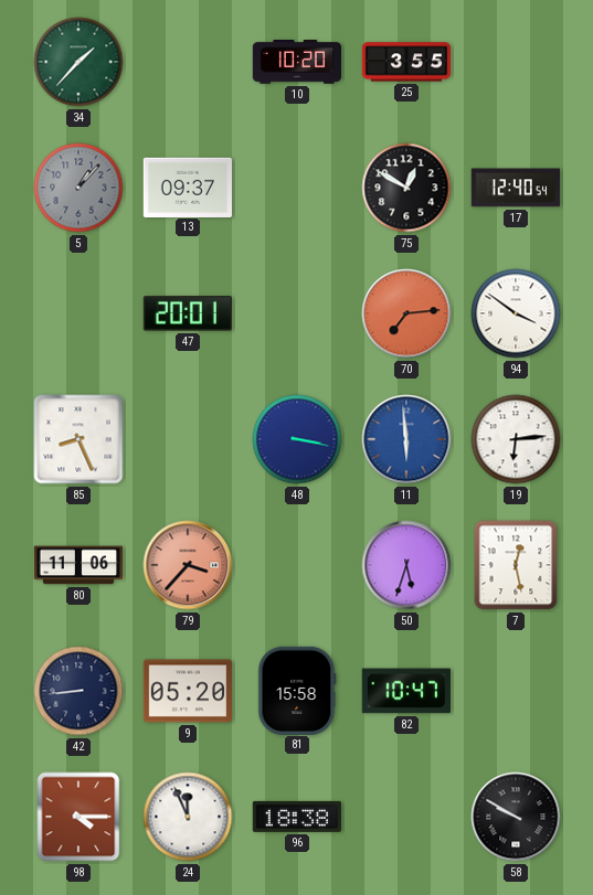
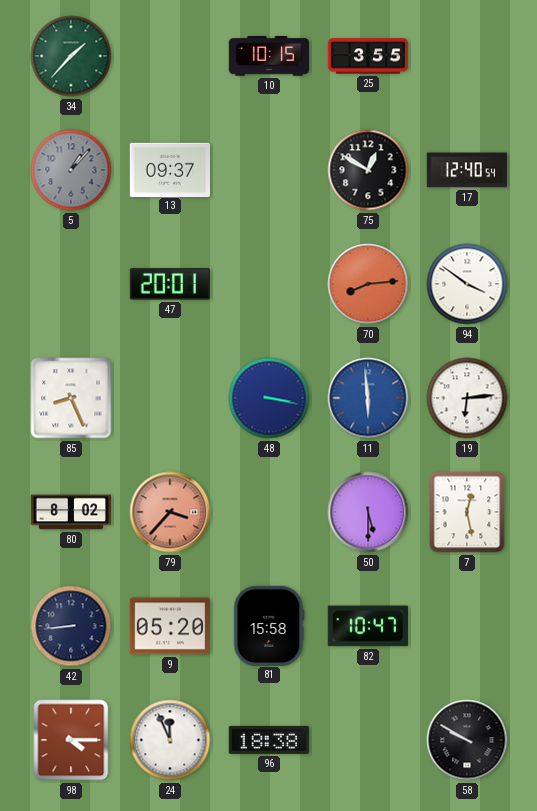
10: 10:20 -> 10:15 (268, 57)
70: 7:14 -> 8:14 (368, 284)
80: 11:06 -> 8:02 (70, 512)
50: 5:33 -> 5:30 (368, 512)
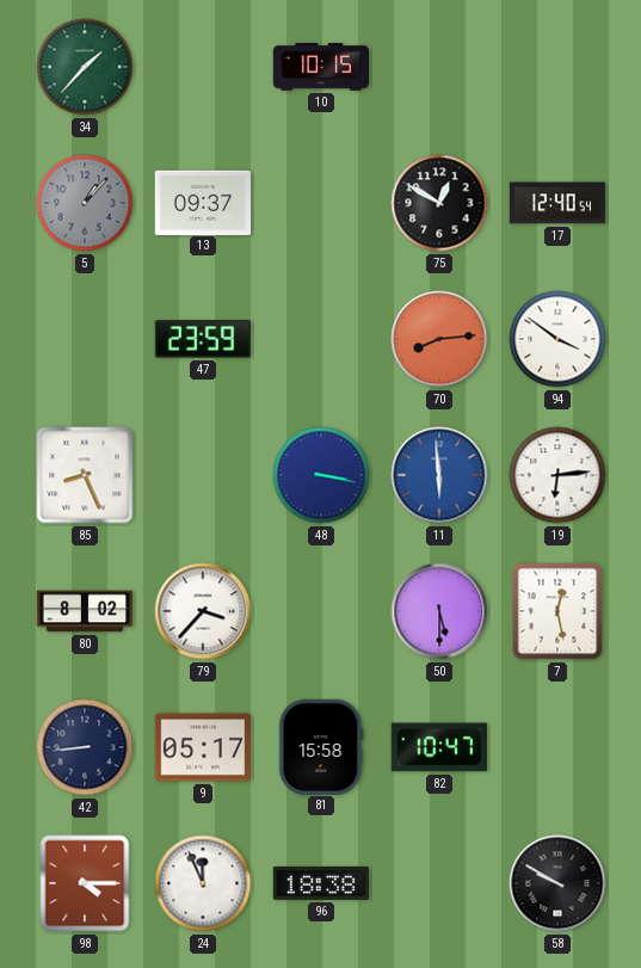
25: 3:55 -> none (368, 56)
47: 20:01 -> 23:59 (203, 339)
79 dial: salmon -> white (203, 611)
9: 05:20 -> 05:17 (202, 747)
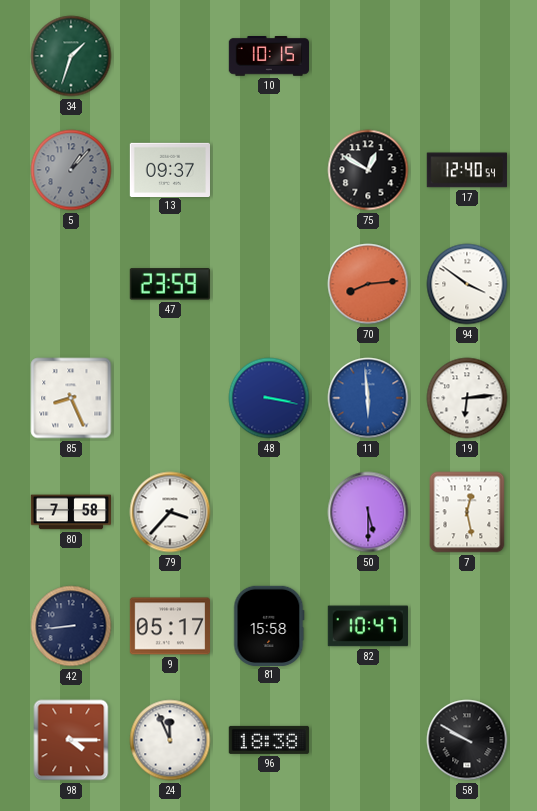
34: 1:37 -> 1:33 (71, 56)
80: 8:02 -> 7:58 (70, 512)
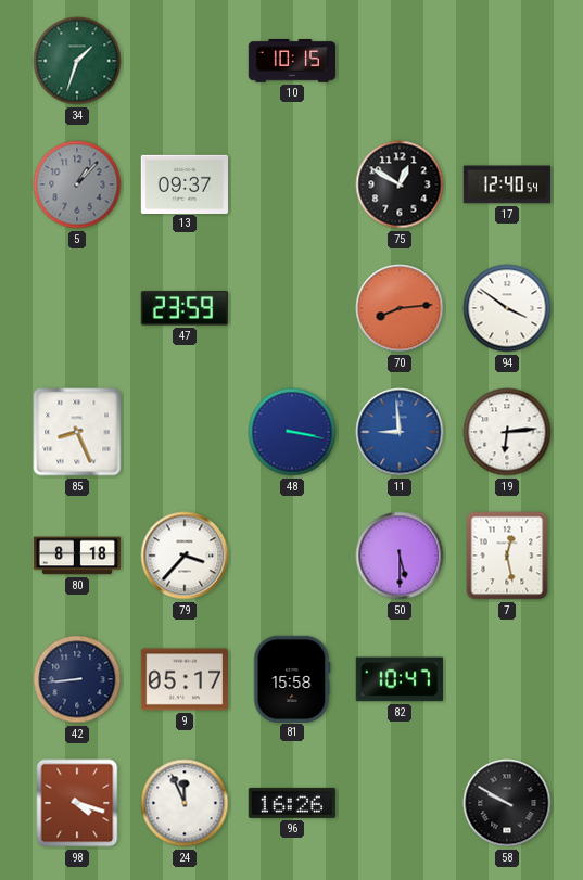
11: 5:59 -> 8:59 (400, 432)
80: 7:58 -> 8:18 (76, 556)
98: 4:15 -> 4:18 (77, 803)
96: 18:38 -> 16:26 (292, 803)
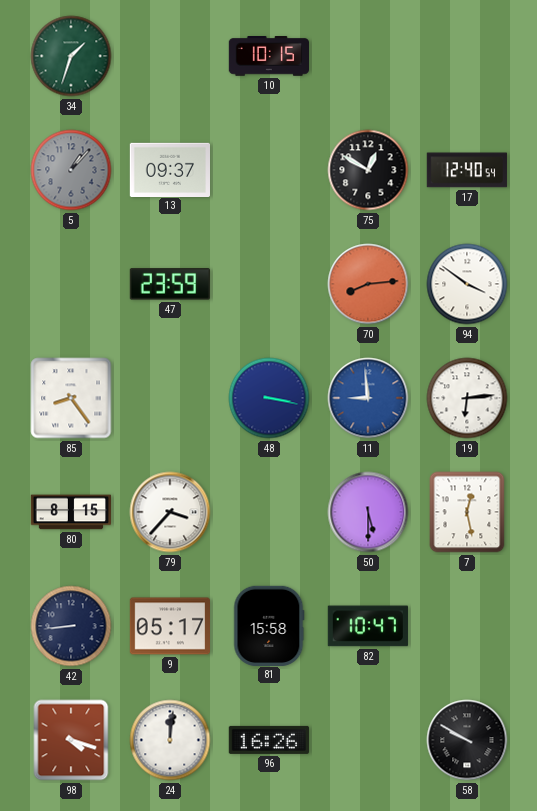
85: 8:26 -> 8:24 (71, 398)
80: 8:18 -> 8:15 (70, 512)
24: 11:56 -> 12:01 (170, 740)
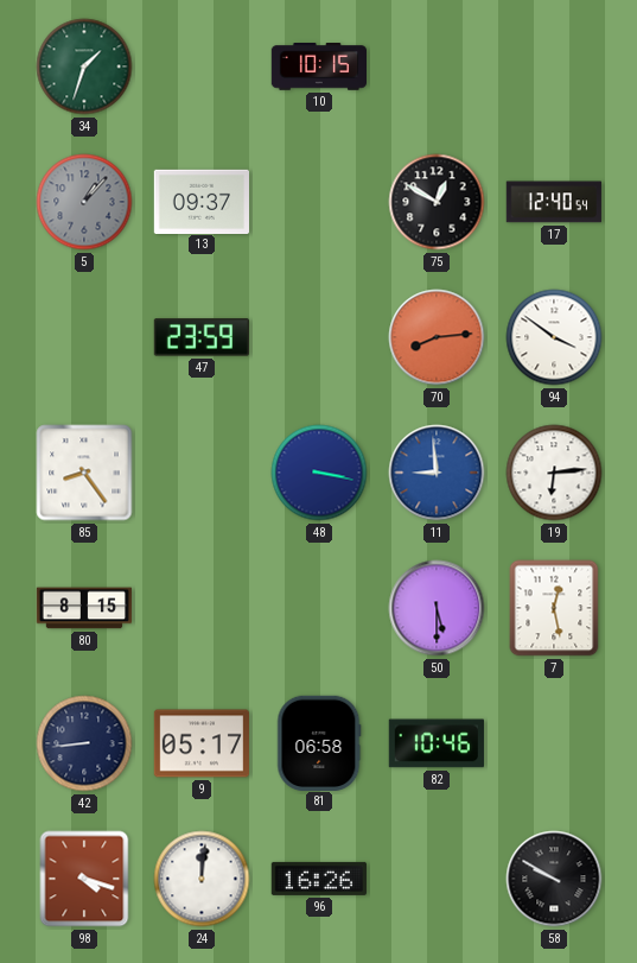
79: 3:37 -> none (170, 512)
81: 15:58 -> 06:58 (319, 742)
82: 10:47 -> 10:46 (437, 743)
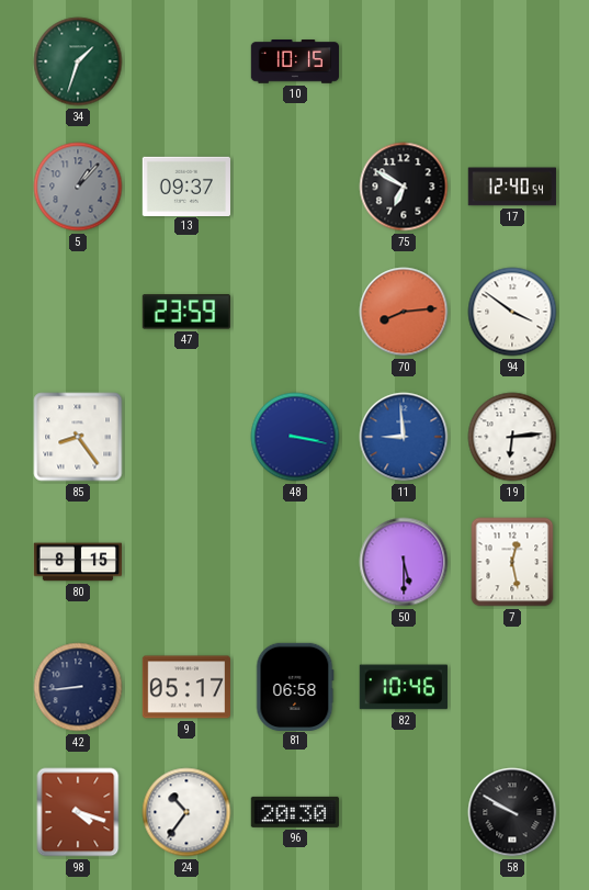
75: 12:50 -> 6:50 (404, 187)
24: 12:01 -> 10:36 (186, 812)
96: 16:26 -> 20:30 (295, 812)
